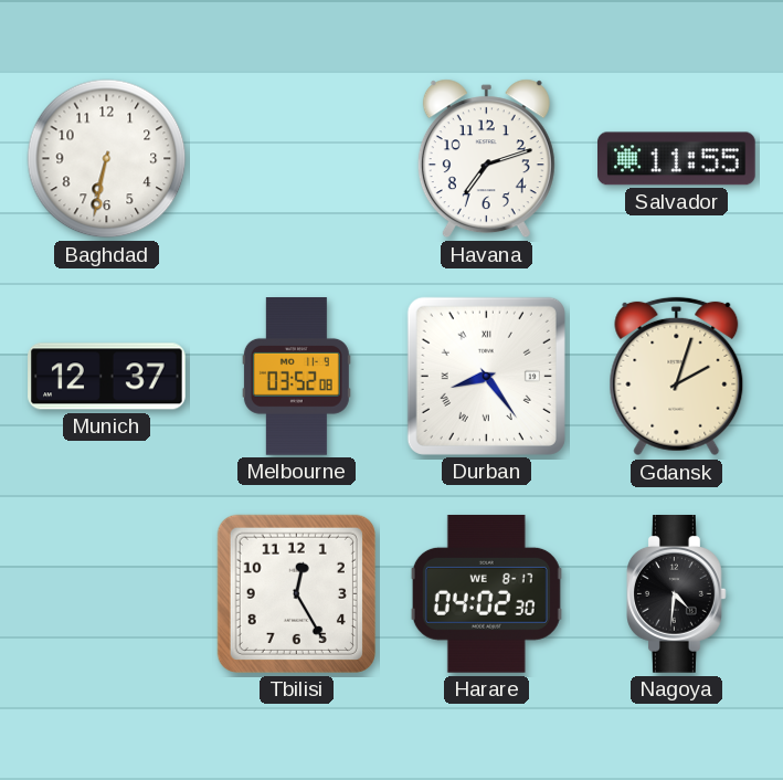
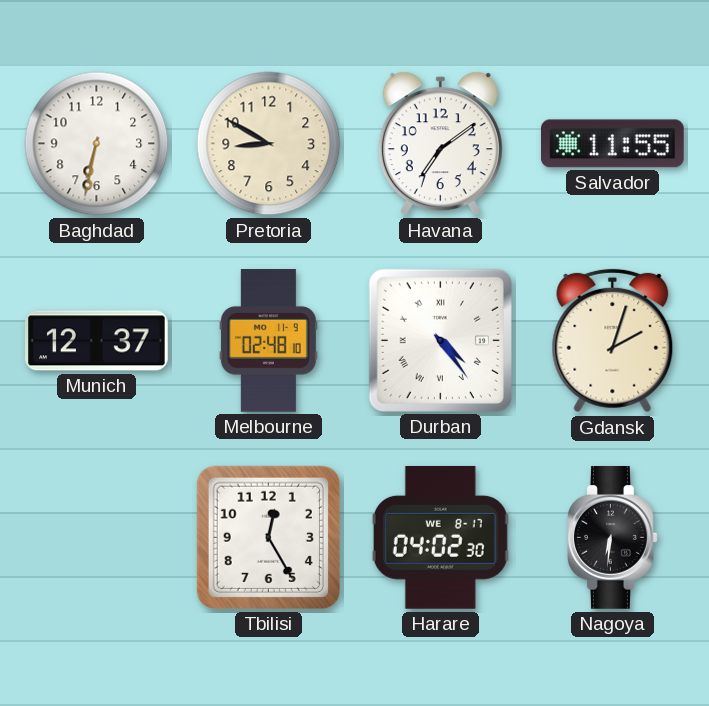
Pretoria: none -> 8:50 (269, 144)
Havana: 7:12 -> 7:09 (440, 144)
Melbourne: 03:52 -> 02:48 (268, 341)
Durban: 8:24 -> 4:24 (440, 340)
Nagoya: 4:31 -> 6:31 (613, 538)
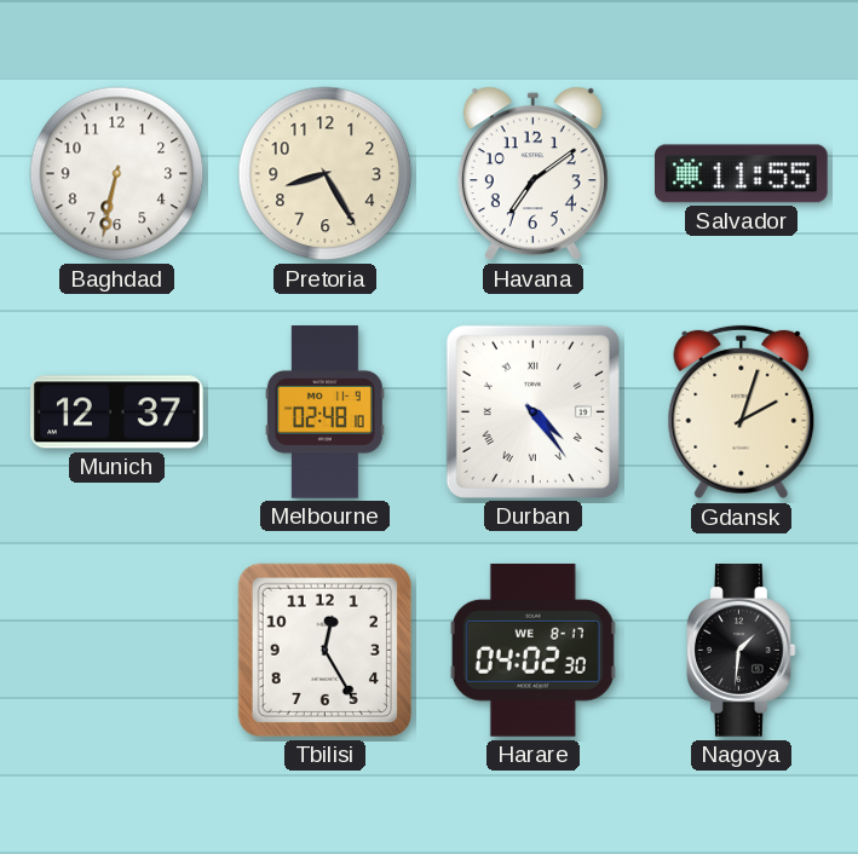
Pretoria: 8:50 -> 8:25 (326, 174)
Nagoya: 6:31 -> 1:31 (742, 651)
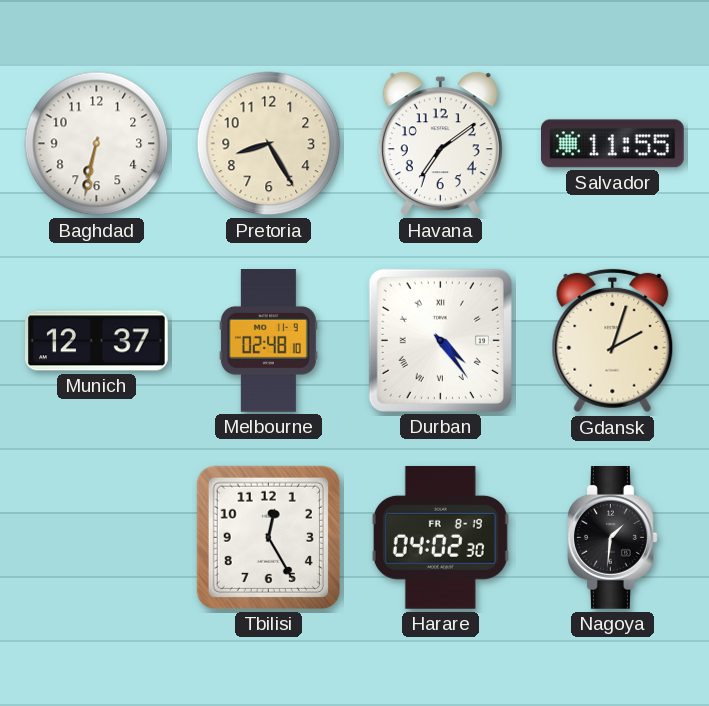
Harare date: WE 8-17 -> FR 8-19 (440, 537)
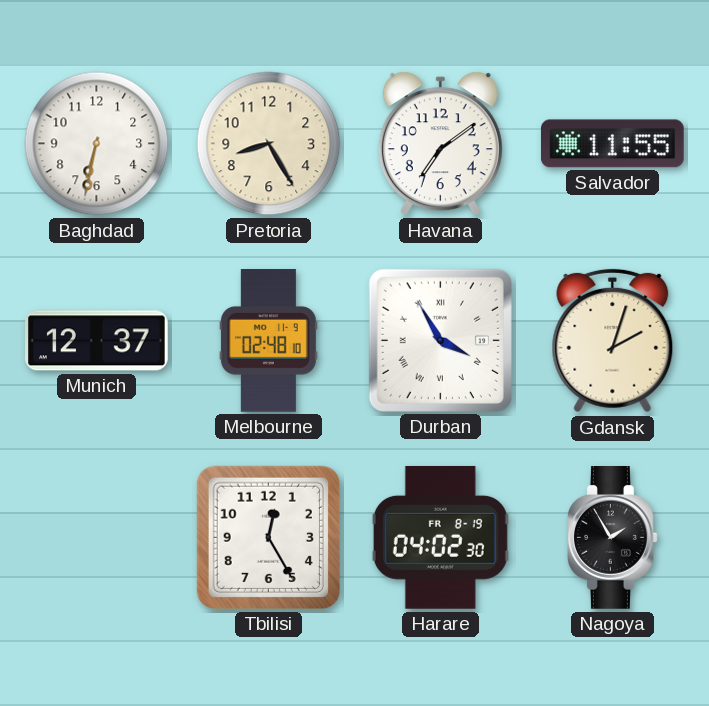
Durban: 4:24 -> 3:55 (440, 340)
Nagoya: 1:31 -> 1:55 (613, 538)
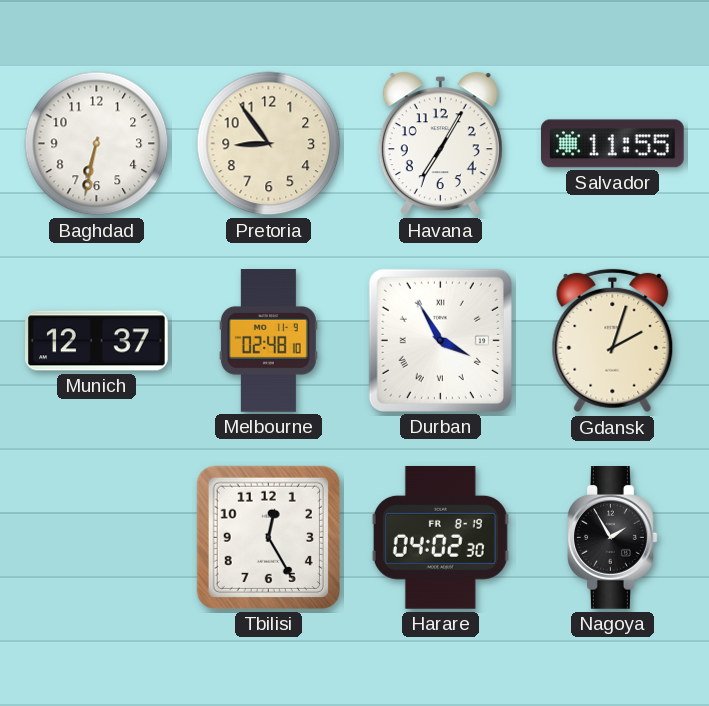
Pretoria: 8:25 -> 8:54 (269, 144)
Havana: 7:09 -> 7:05 (440, 144)
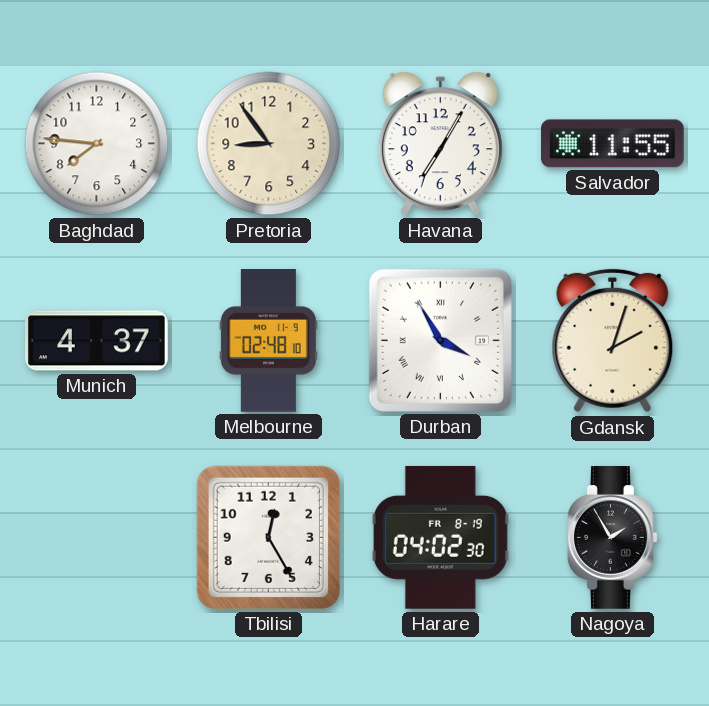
Baghdad: 6:32 -> 7:46 (97, 144)
Munich: 12:37 -> 4:37 (97, 341)
